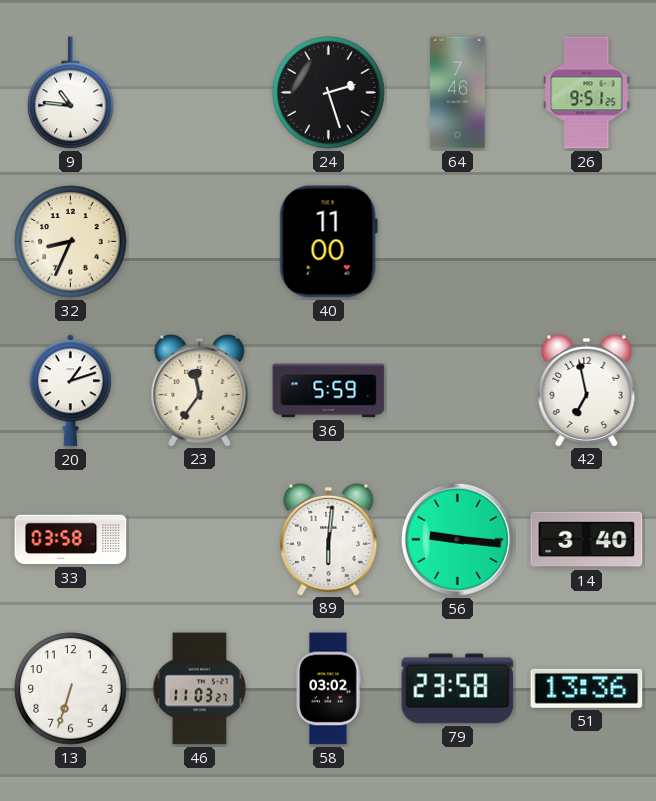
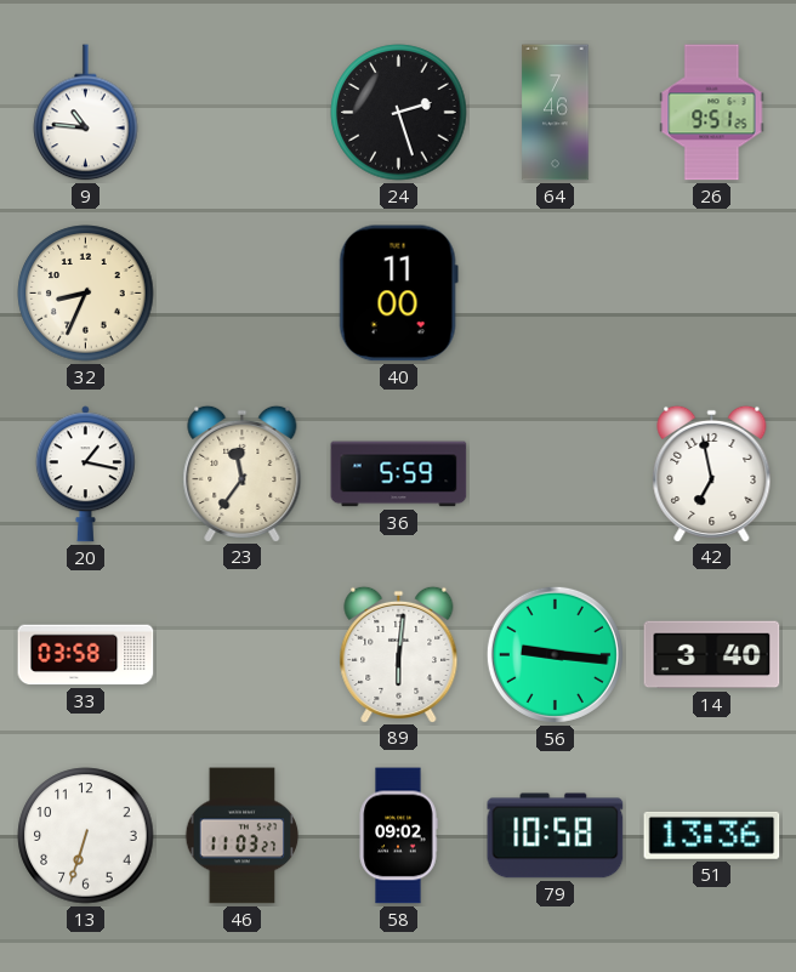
20: 1:12 -> 1:17 (85, 474)
58: 03:02 -> 09:02 (398, 836)
79: 23:58 -> 10:58 (556, 836)
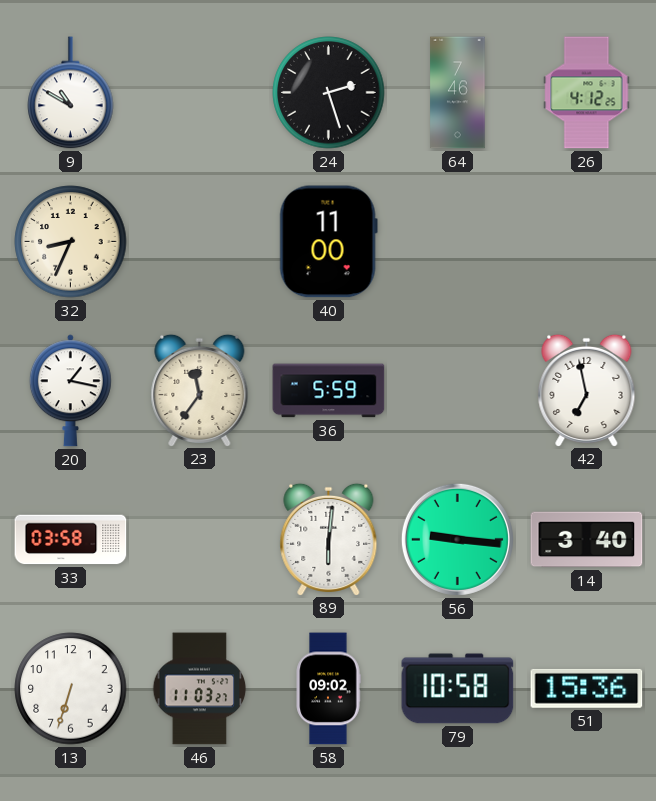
9: 10:46 -> 10:50 (71, 93)
26: 9:51 -> 4:12 (587, 93)
51: 13:36 -> 15:36 (587, 688)
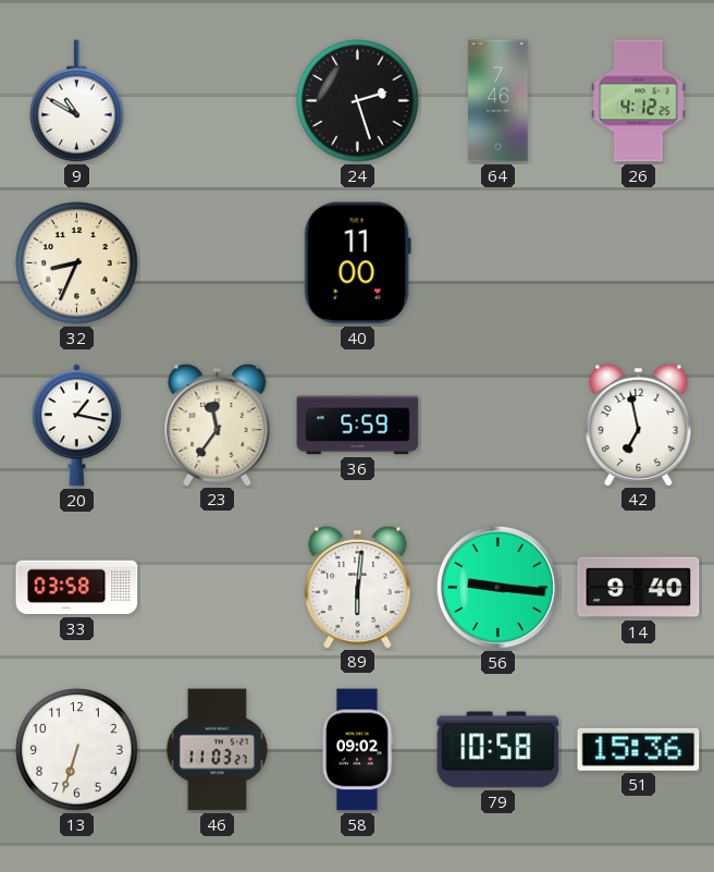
14: 3:40 -> 9:40 (639, 588)
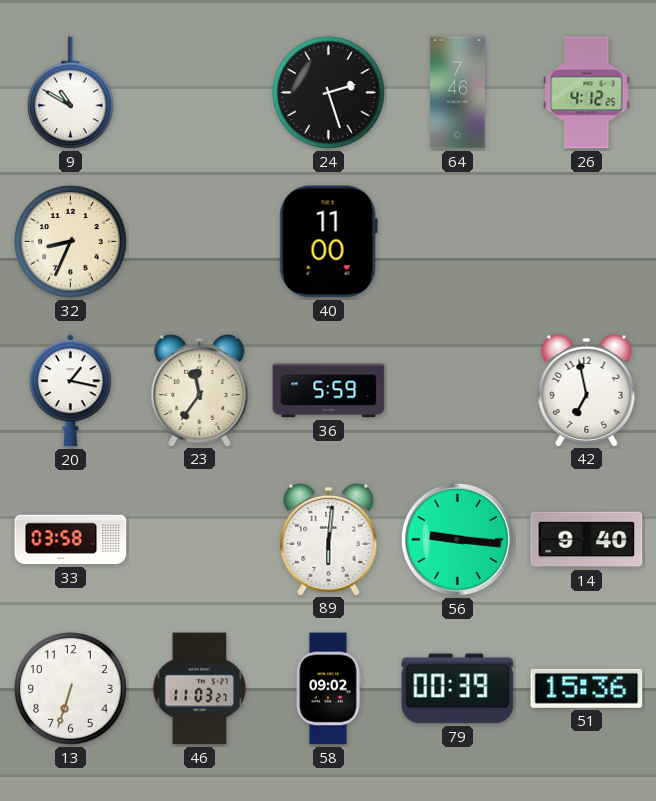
79: 10:58 -> 00:39 (458, 689)
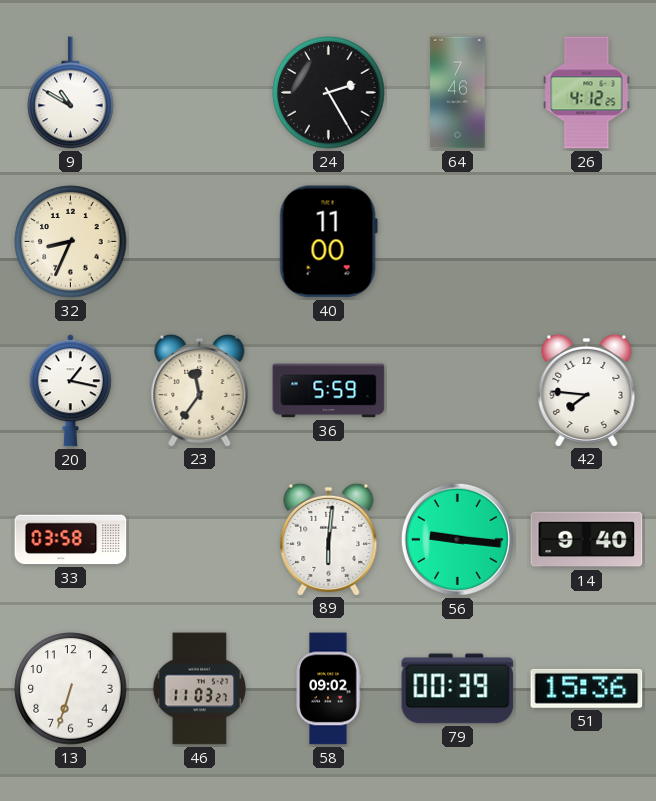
24: 2:27 -> 2:25 (329, 93)
42: 6:58 -> 7:46 (587, 390)
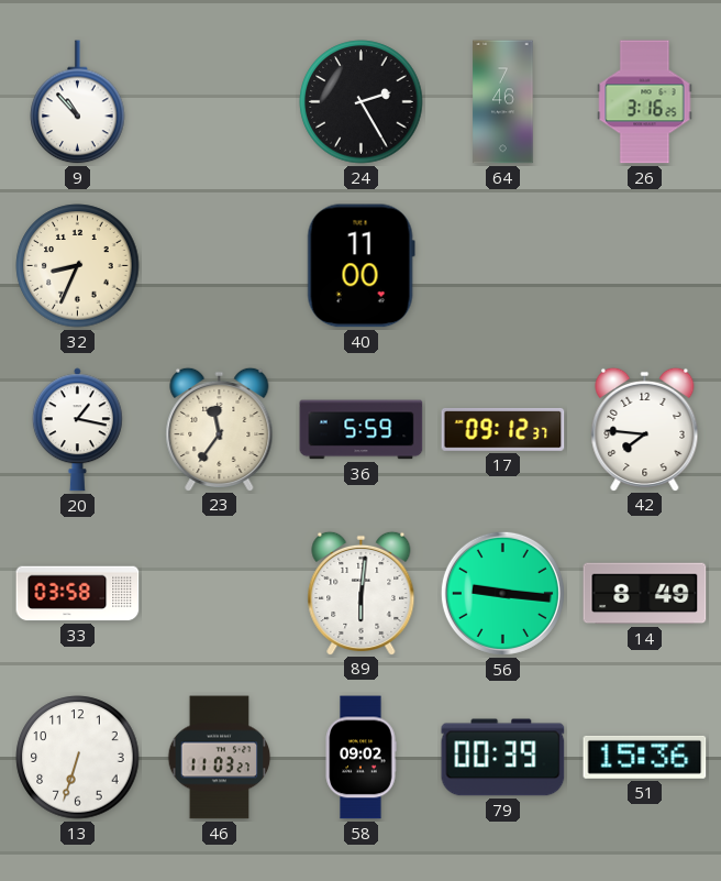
9: 10:50 -> 10:53 (78, 102)
26: 4:12 -> 3:16 (645, 102)
17: none -> 09:12 (503, 429)
14: 9:40 -> 8:49 (645, 594)
